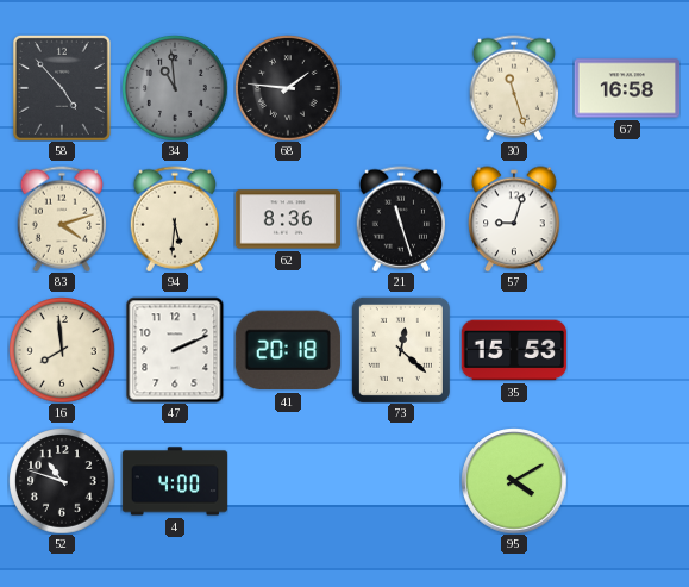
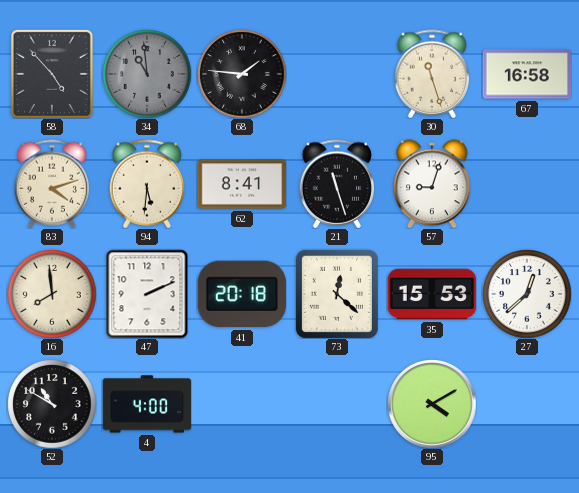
62: 8:36 -> 8:41 (242, 184)
27: none -> 12:38 (527, 294)
52: 10:48 -> 10:50 (52, 404)
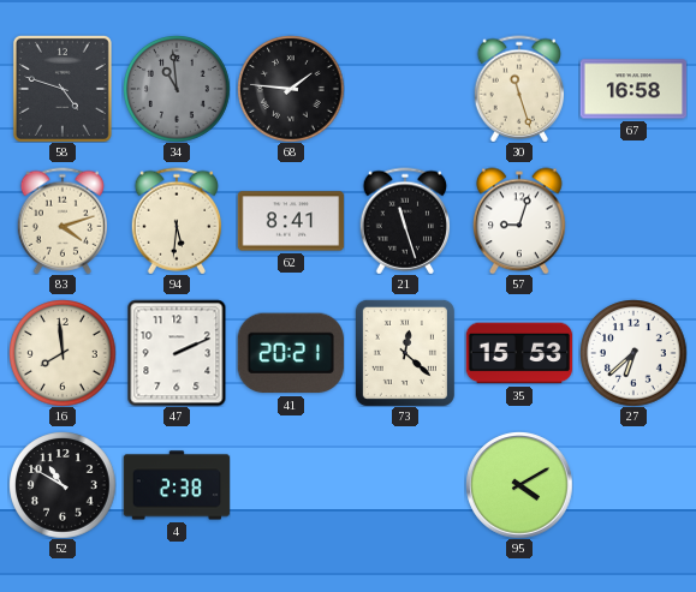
58: 4:53 -> 4:48 (63, 89)
41: 20:18 -> 20:21 (291, 353)
27: 12:38 -> 6:38 (633, 353)
4: 4:00 -> 2:38 (177, 485)
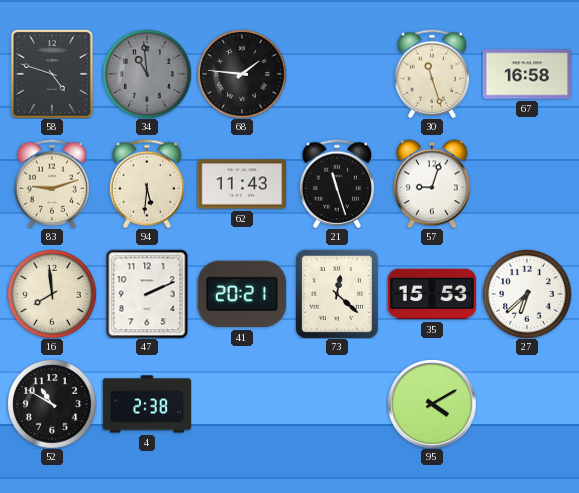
83: 4:12 -> 9:12 (52, 184)
62: 8:41 -> 11:43 (242, 184)
